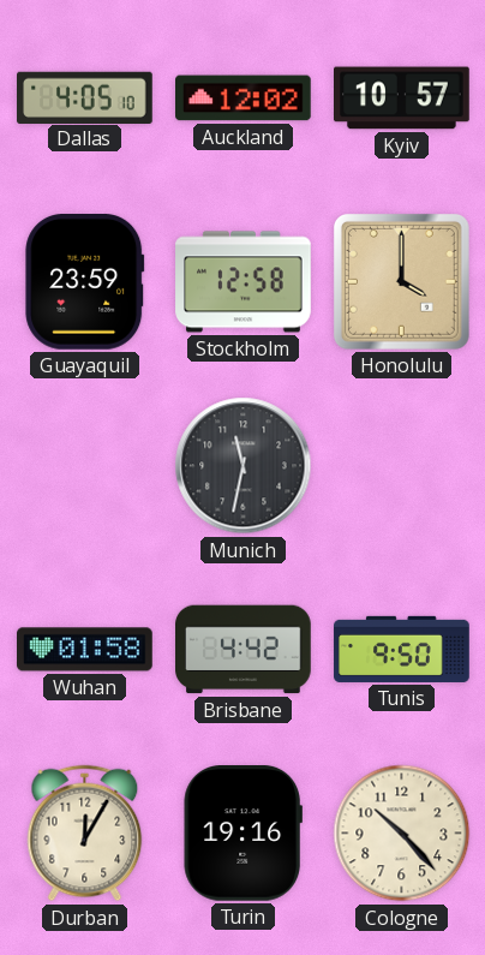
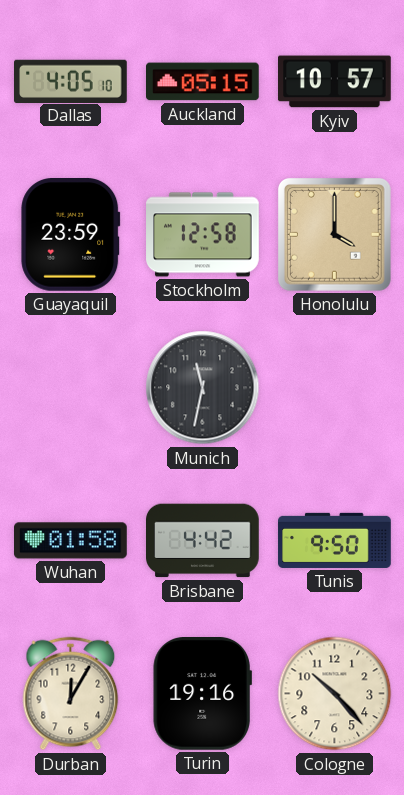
Auckland: 12:02 -> 05:15 (203, 82)
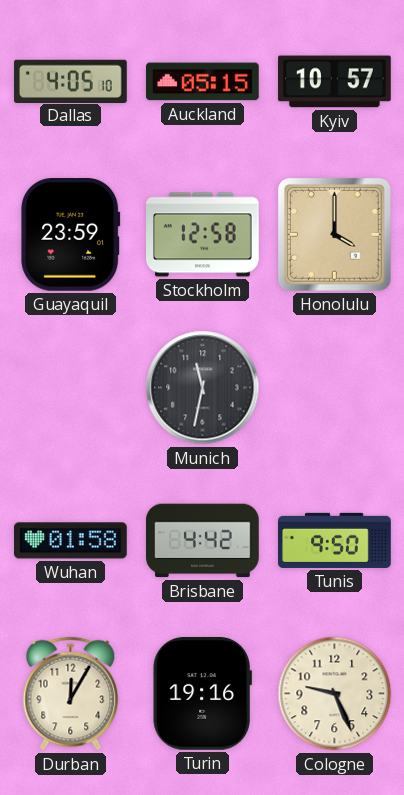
Cologne: 10:23 -> 9:26 (335, 694)
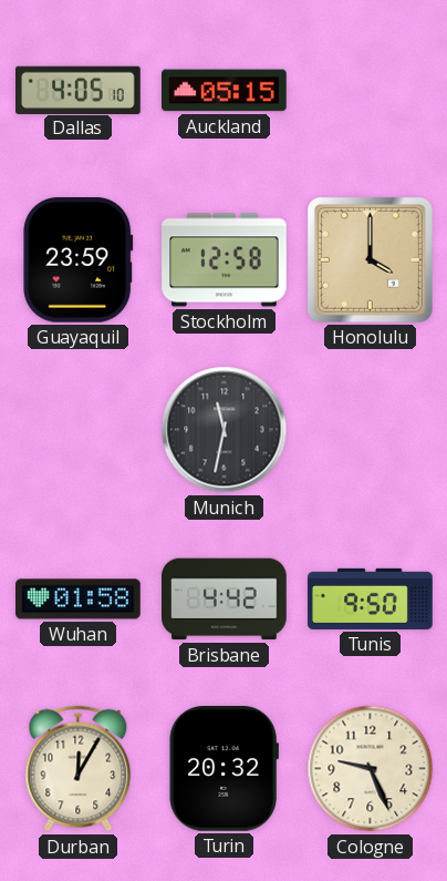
Kyiv: 10:57 -> none (335, 82)
Turin: 19:16 -> 20:32 (224, 769)
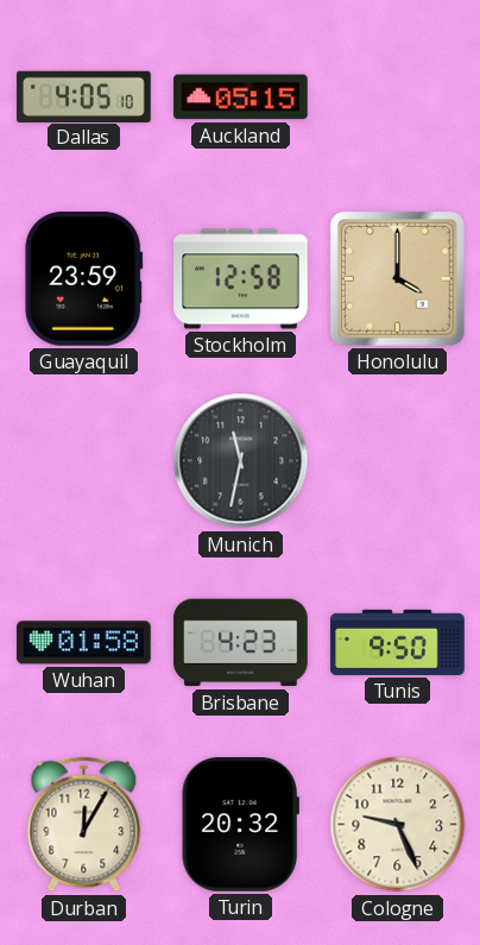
Brisbane: 4:42 -> 4:23 (241, 643)
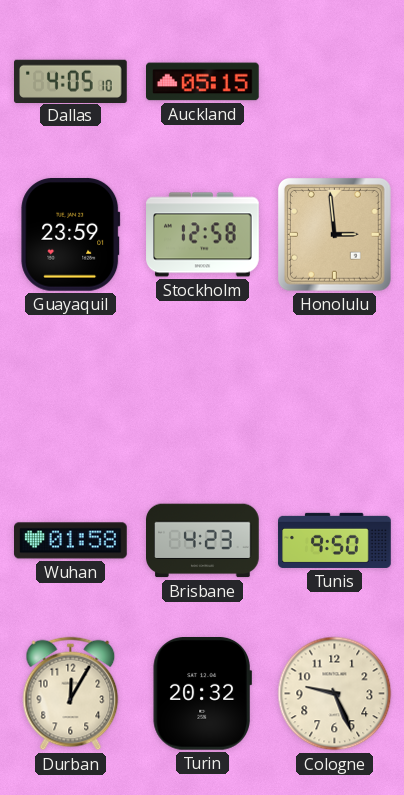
Honolulu: 4:00 -> 2:59 (334, 234)
Munich: 11:32 -> none (241, 461)
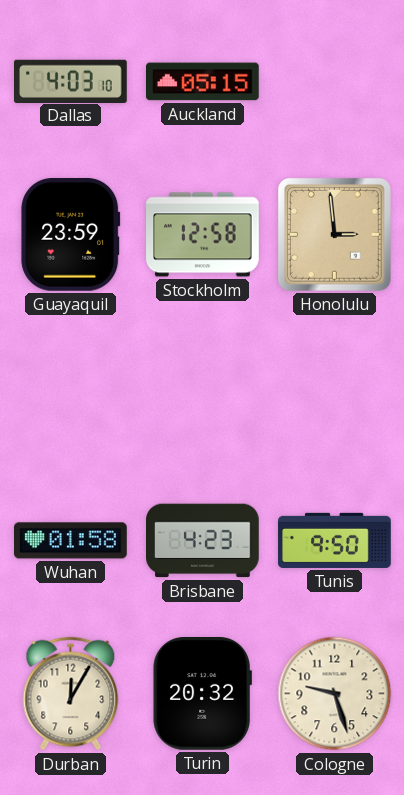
Dallas: 4:05 -> 4:03 (71, 81)
Cologne: 9:26 -> 9:27 (335, 694)
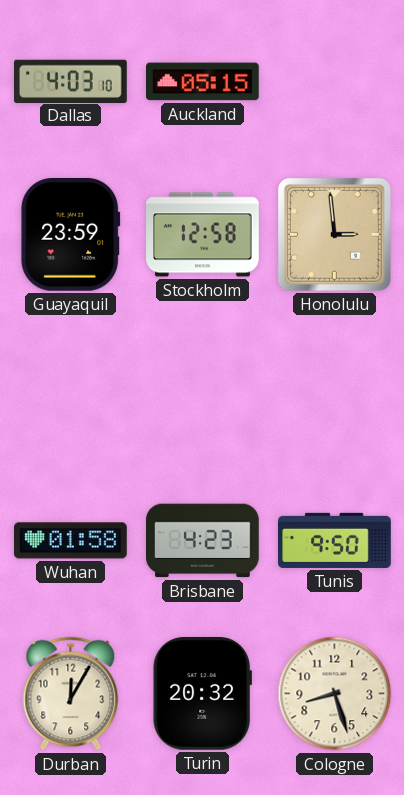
Cologne: 9:27 -> 8:27 (335, 694)
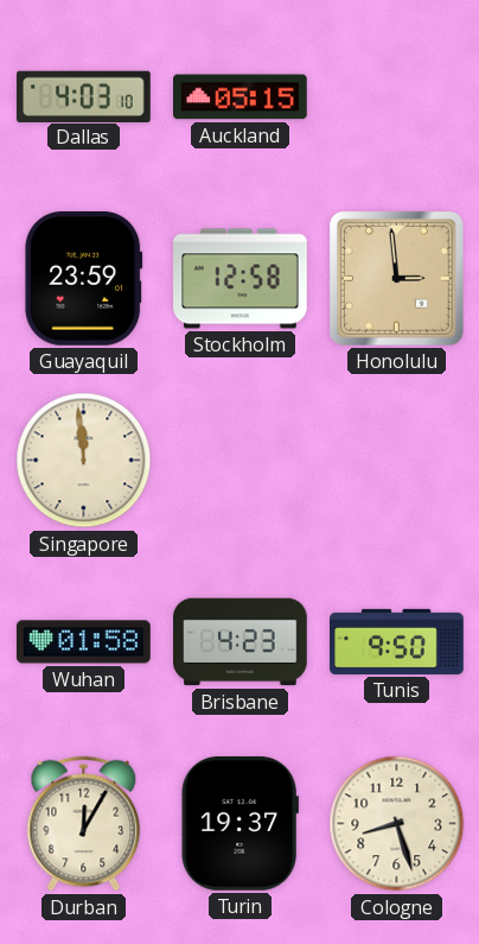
Singapore: none -> 11:59 (84, 461)
Turin: 20:32 -> 19:37 (239, 824)
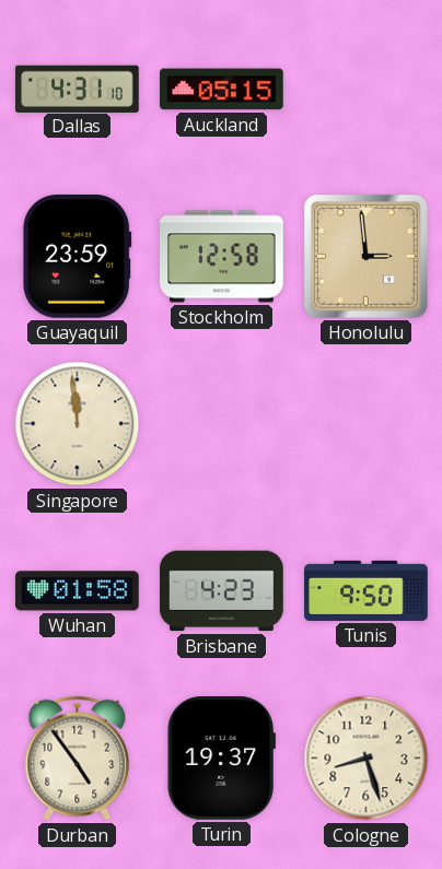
Dallas: 4:03 -> 4:31 (78, 89)
Durban: 12:05 -> 4:54 (78, 759)
